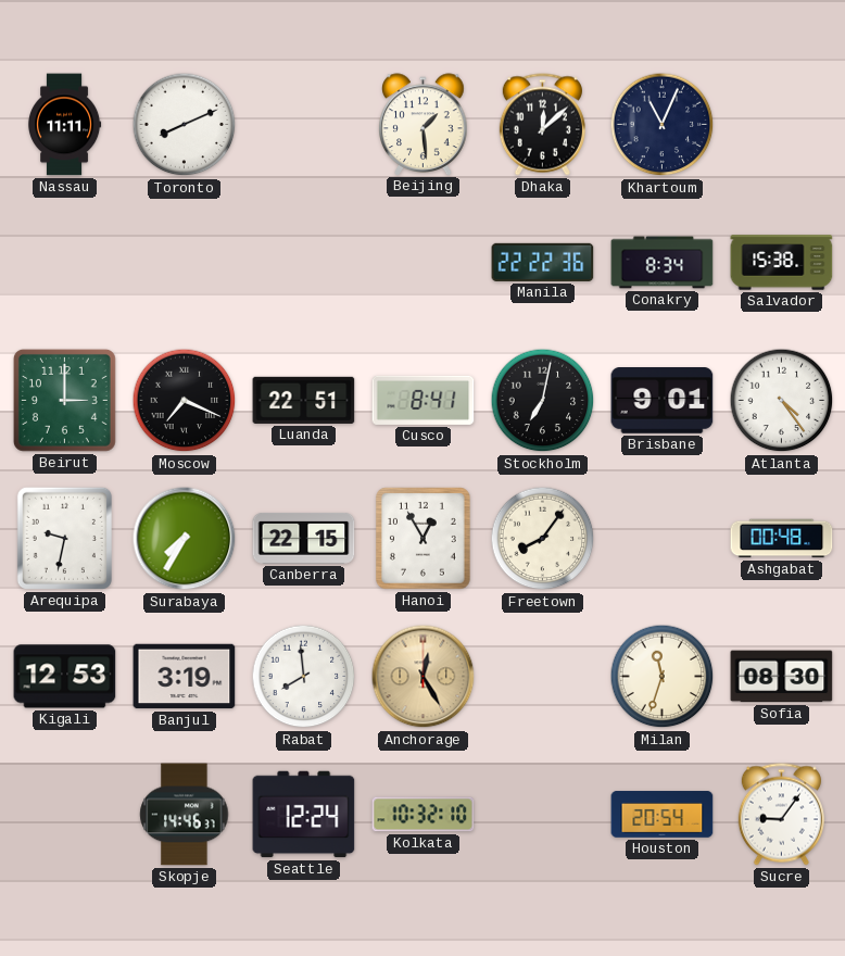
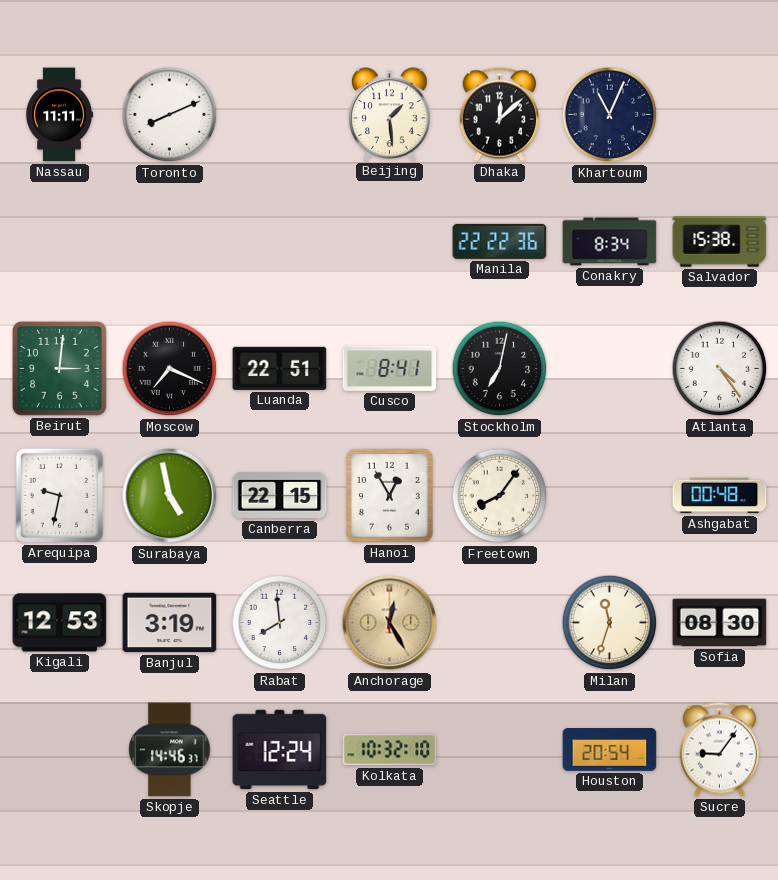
Beirut: 3:00 -> 3:01 (59, 368)
Brisbane: 9:01 -> none (663, 401)
Surabaya: 7:35 -> 4:58 (170, 496)
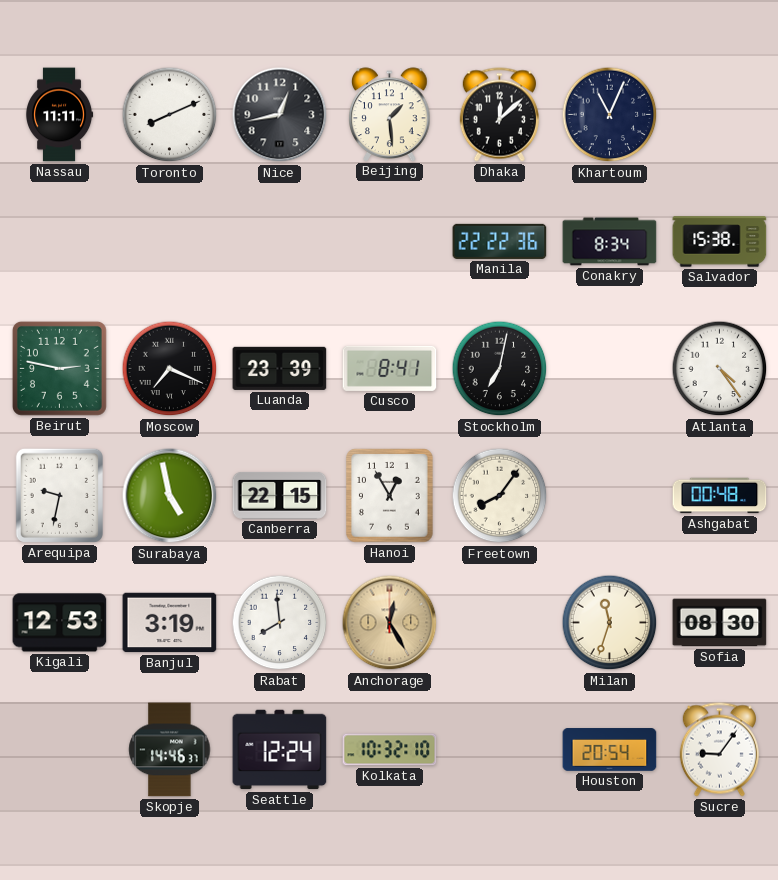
Nice: none -> 12:43 (280, 115)
Beirut: 3:01 -> 2:47 (59, 368)
Luanda: 22:51 -> 23:39 (280, 368)
